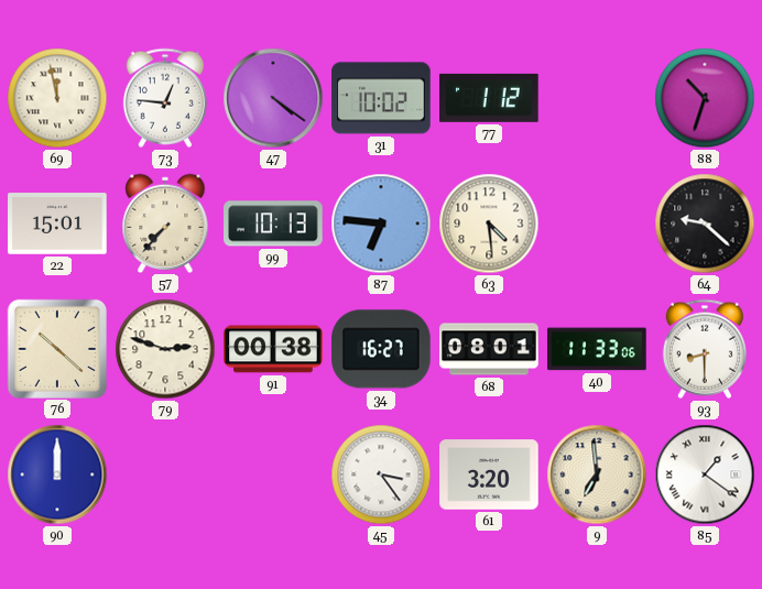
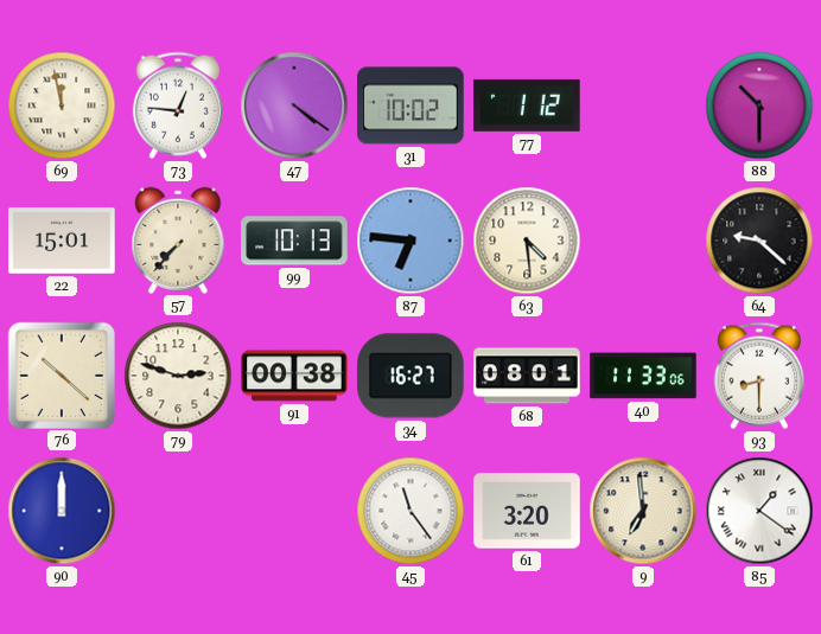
88: 10:33 -> 10:30 (759, 105)
45: 3:24 -> 11:24 (411, 511)
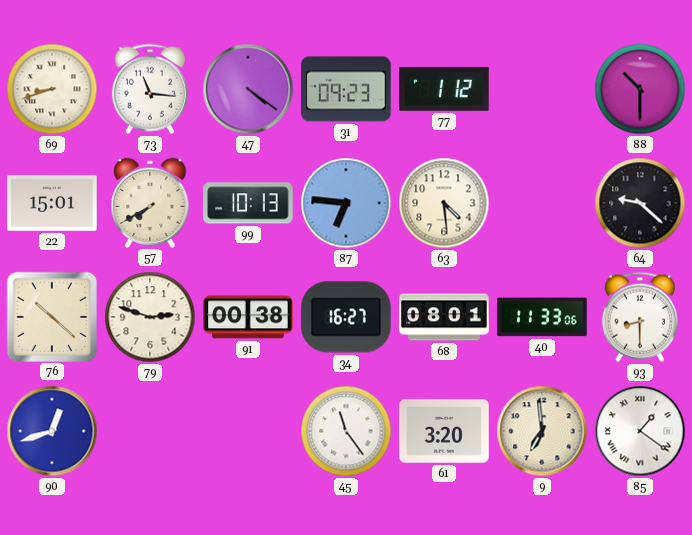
69: 11:58 -> 8:42 (52, 89)
73: 12:46 -> 11:16 (150, 89)
31: 10:02 -> 09:23 (346, 89)
57: 7:37 -> 7:40 (150, 202)
90: 12:00 -> 12:42 (52, 431)
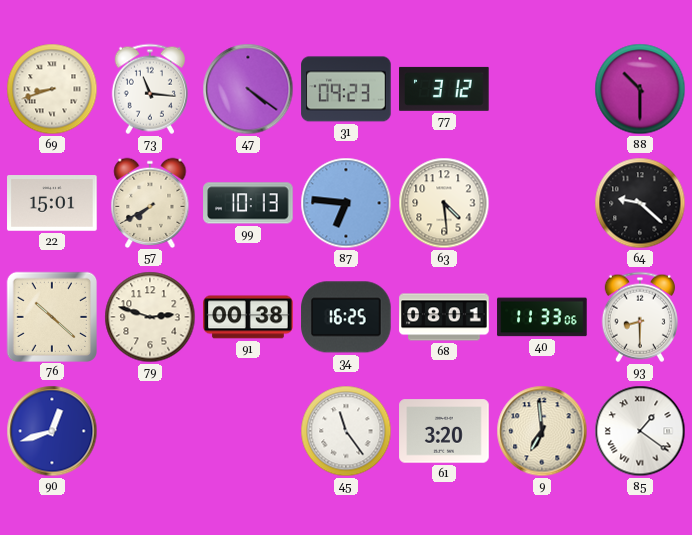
77: 1:12 -> 3:12 (444, 89)
34: 16:27 -> 16:25 (346, 317)
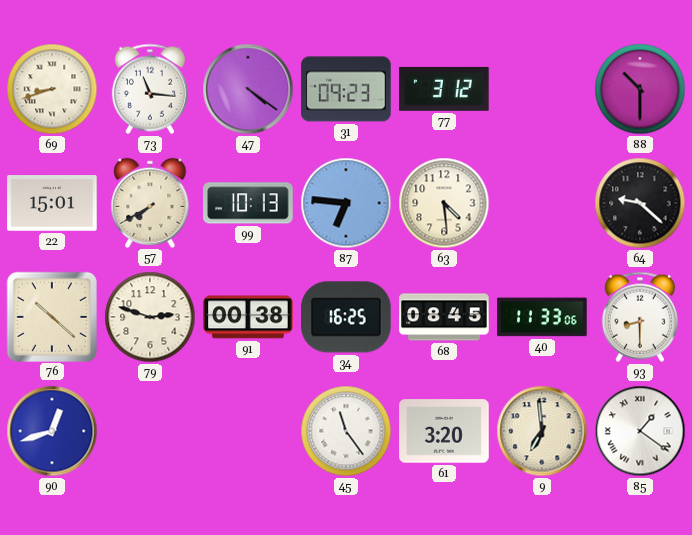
68: 08:01 -> 08:45 (444, 317)
